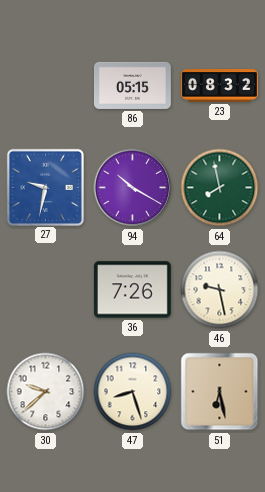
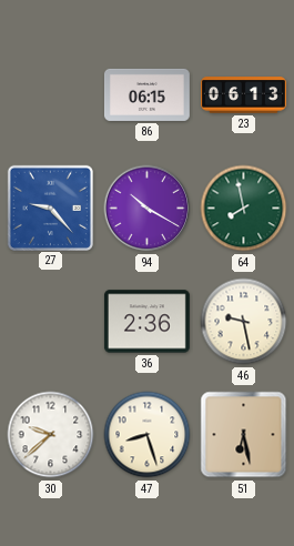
86: 05:15 -> 06:15 (146, 94)
23: 08:32 -> 06:13 (243, 95)
27: 9:32 -> 9:23 (50, 208)
36: 7:26 -> 2:36 (146, 322)
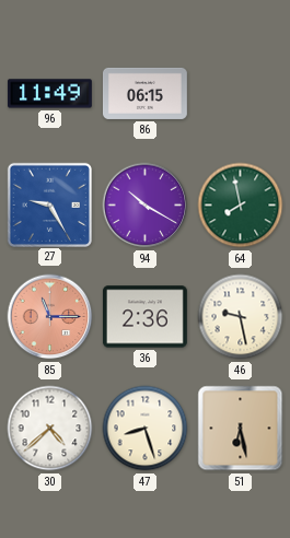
96: none -> 11:49 (49, 94)
23: 06:13 -> none (243, 95)
27: 9:23 -> 9:25 (49, 204)
85: none -> 11:15 (50, 317)
30: 9:38 -> 4:38 (50, 429)
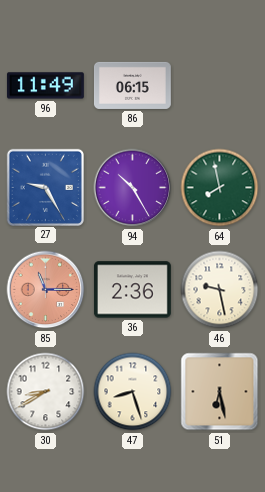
94: 10:20 -> 10:25 (133, 188)
30: 4:38 -> 8:40 (46, 392)
